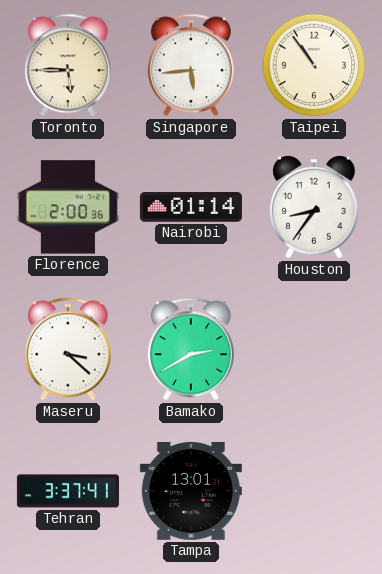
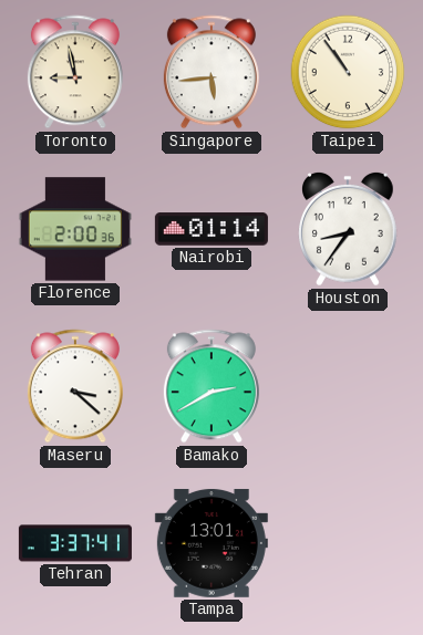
Toronto: 5:45 -> 8:58 (75, 72)
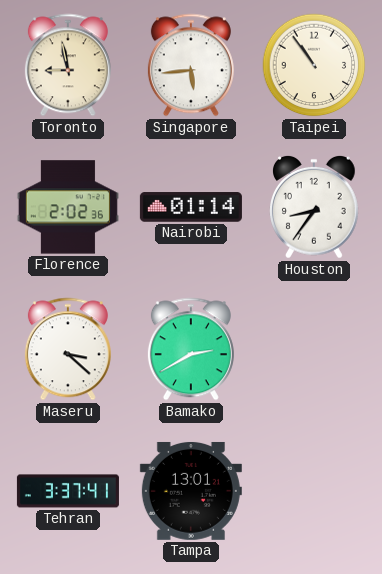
Florence: 2:00 -> 2:02 (68, 207)
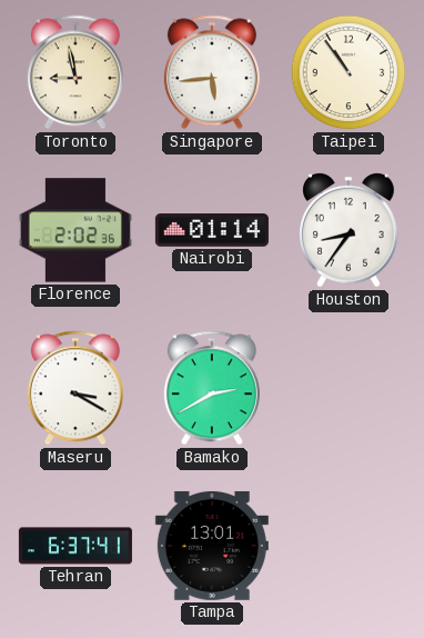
Maseru: 3:22 -> 3:20 (75, 388)
Tehran: 3:37 -> 6:37 (75, 546)
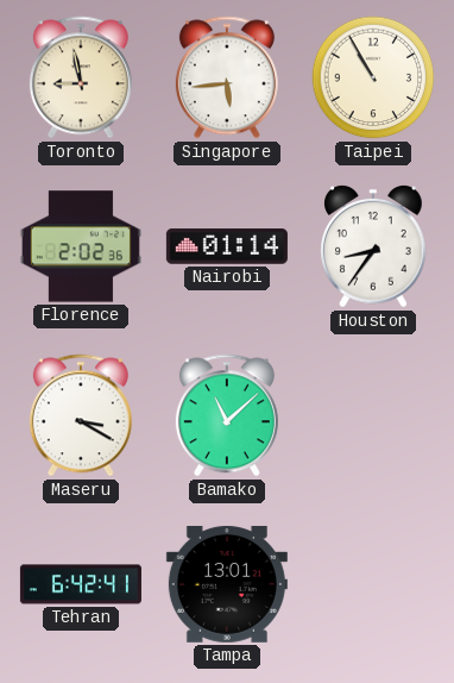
Taipei: 10:54 -> 10:55 (373, 77)
Bamako: 2:40 -> 11:08 (227, 415)
Tehran: 6:37 -> 6:42 (81, 584)
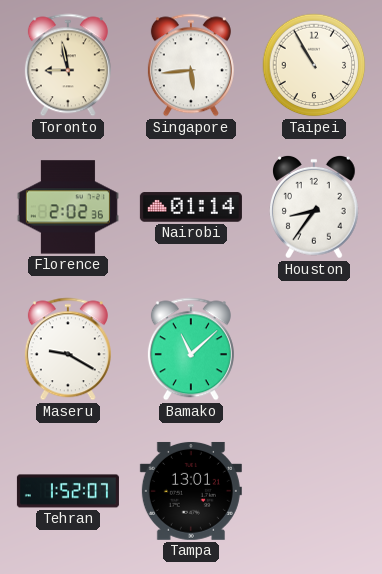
Maseru: 3:20 -> 9:20 (68, 349)
Tehran: 6:42 -> 1:52 (68, 491)
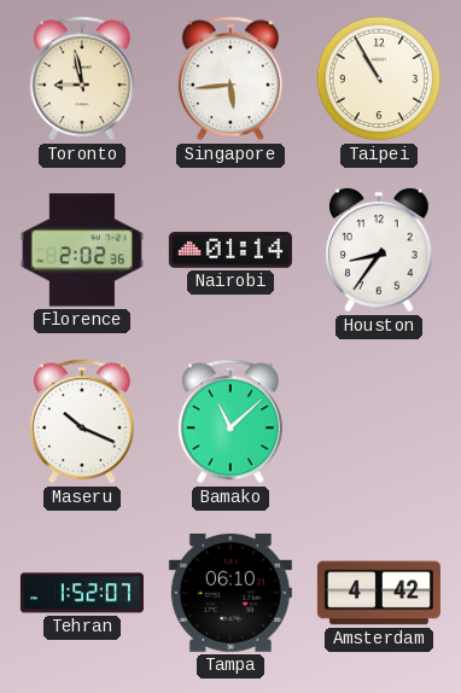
Maseru: 9:20 -> 10:19 (82, 421)
Tampa: 13:01 -> 06:10 (230, 593)
Amsterdam: none -> 4:42 (379, 593)
